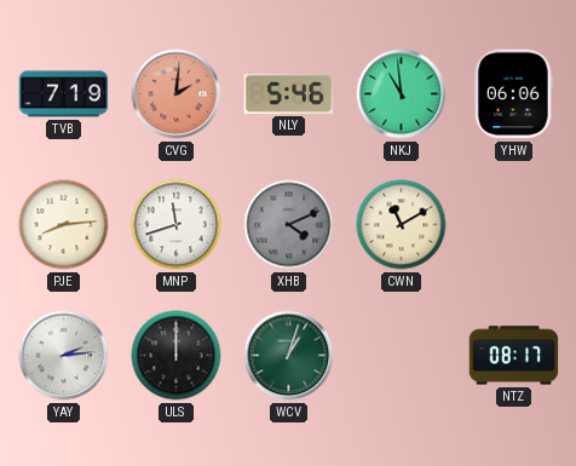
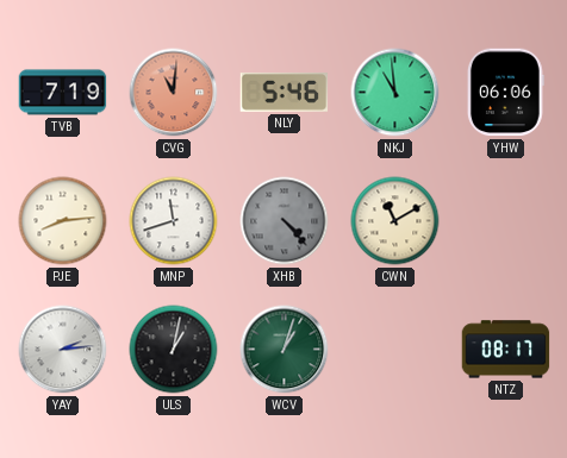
CVG: 2:01 -> 11:01 (174, 93)
XHB: 4:11 -> 4:23 (285, 221)
ULS: 12:00 -> 1:02 (174, 350)
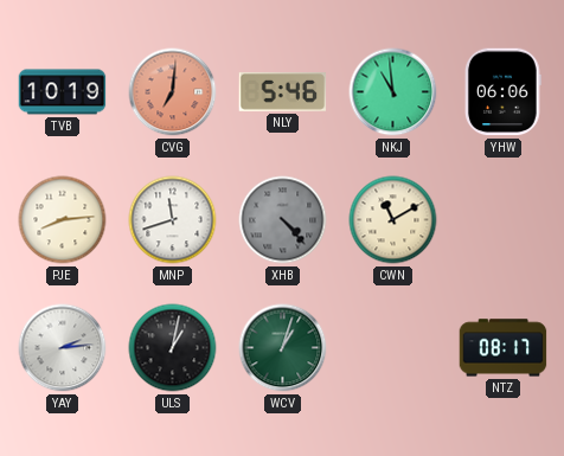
TVB: 7:19 -> 10:19 (63, 92)
CVG: 11:01 -> 7:01 (173, 92)
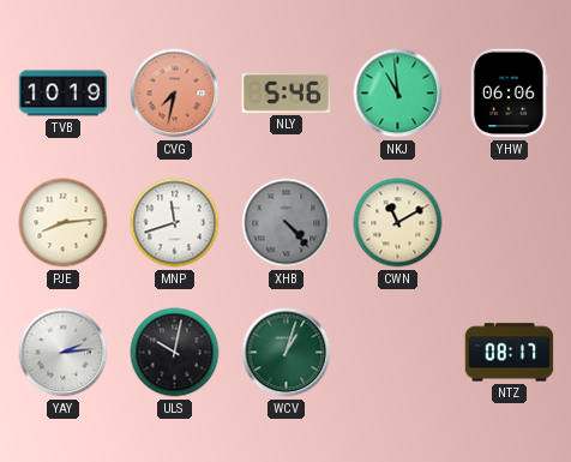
CVG: 7:01 -> 7:32 (175, 94)
ULS: 1:02 -> 10:02 (175, 353)
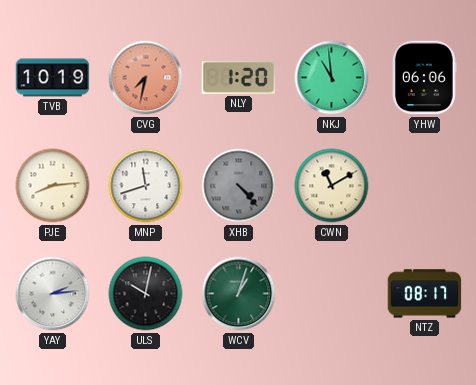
NLY: 5:46 -> 1:20 (239, 77)
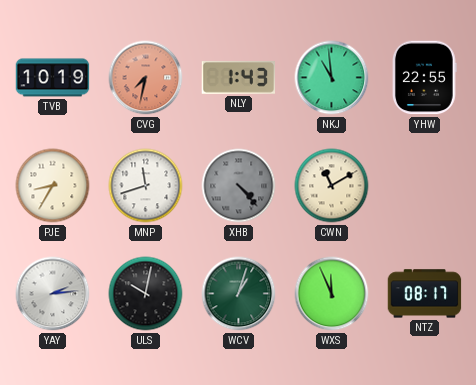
NLY: 1:20 -> 1:43 (239, 77)
YHW: 06:06 -> 22:55 (424, 78)
PJE: 8:14 -> 8:35 (53, 186)
WXS: none -> 11:56 (332, 294)
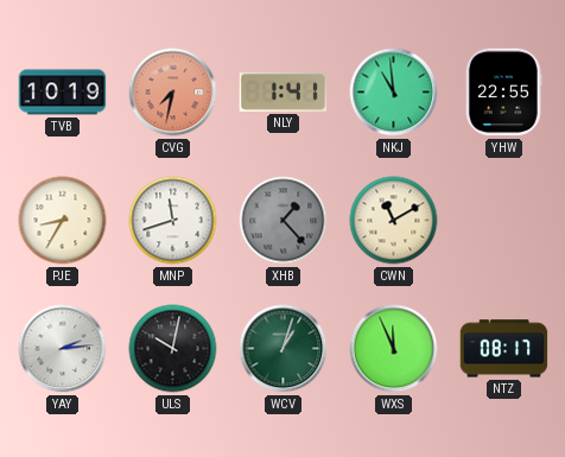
NLY: 1:43 -> 1:41 (284, 91)
XHB: 4:23 -> 1:23 (284, 221)
